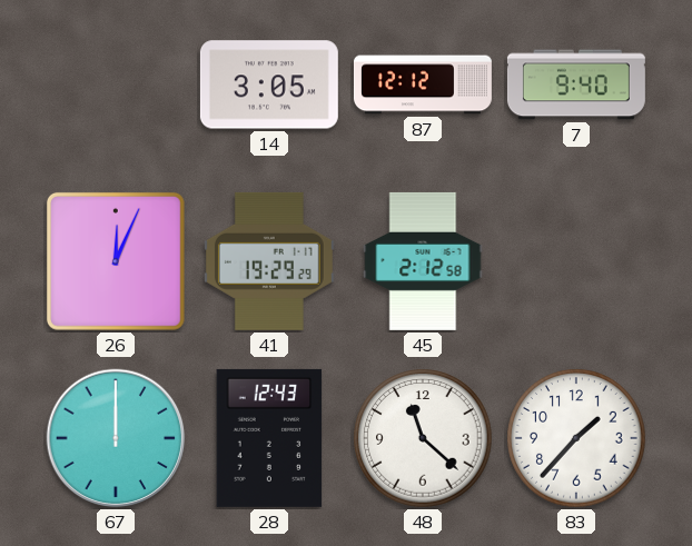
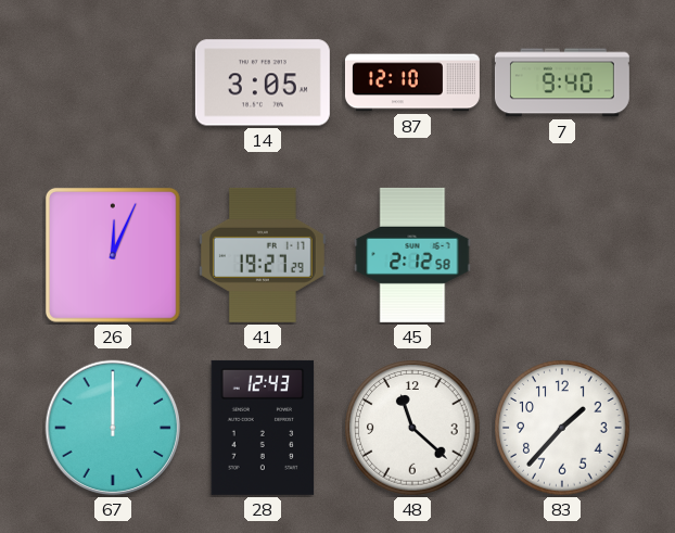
87: 12:12 -> 12:10 (412, 83)
41: 19:29 -> 19:27 (263, 255)
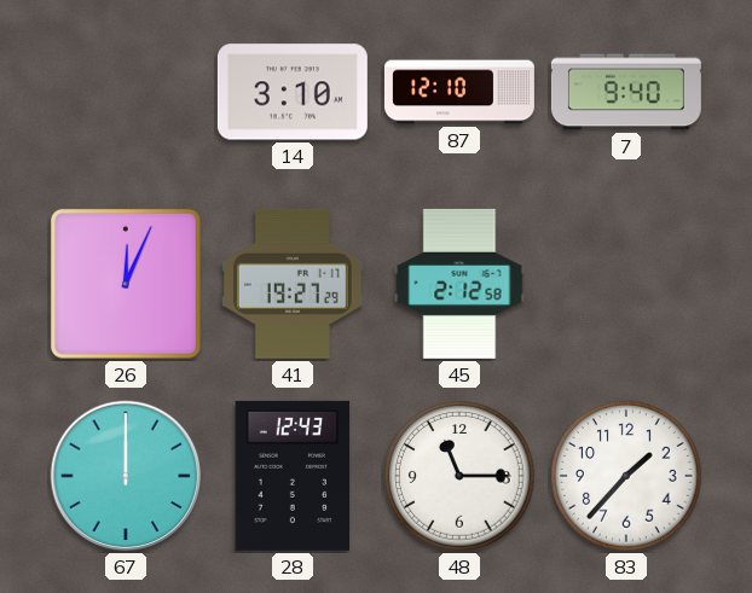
14: 3:05 -> 3:10 (293, 92)
48: 11:22 -> 11:15 (459, 476)
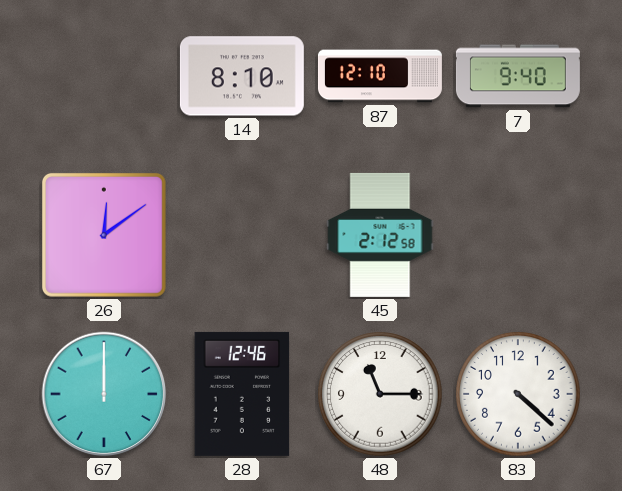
14: 3:10 -> 8:10 (242, 76)
26: 12:04 -> 12:09 (104, 235)
41: 19:27 -> none (293, 284)
28: 12:43 -> 12:46 (242, 394)
83: 1:37 -> 4:22 (518, 394)
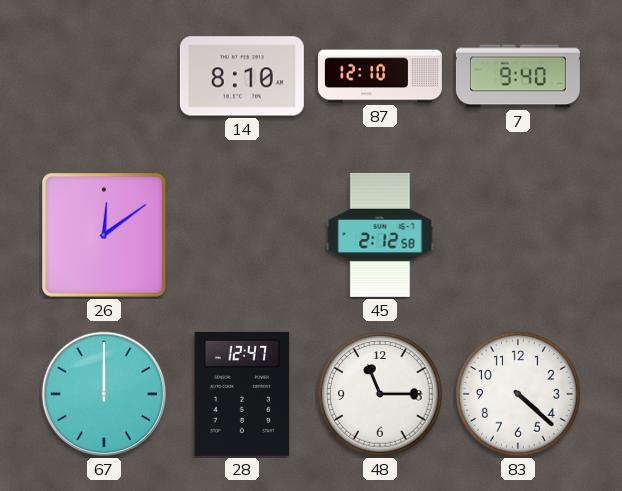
28: 12:46 -> 12:47 (242, 394)
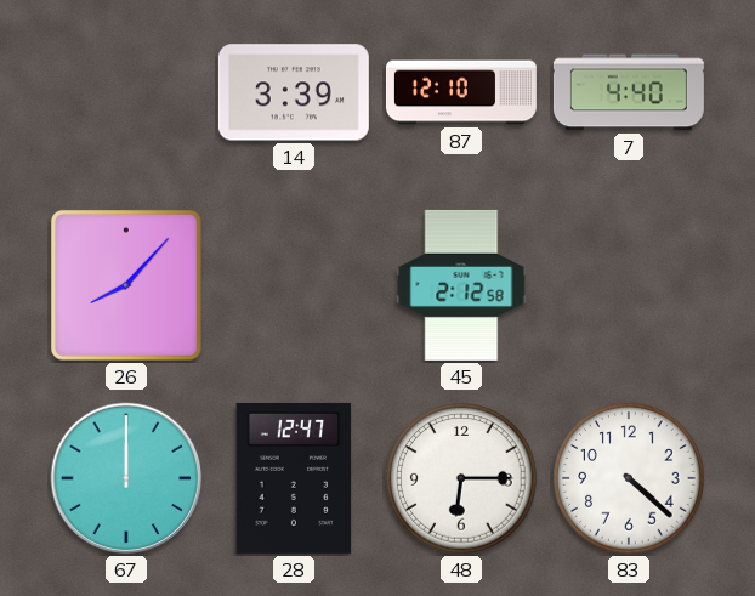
14: 8:10 -> 3:39 (294, 92)
7: 9:40 -> 4:40 (629, 92)
26: 12:09 -> 8:07 (126, 285)
48: 11:15 -> 6:15 (461, 478)
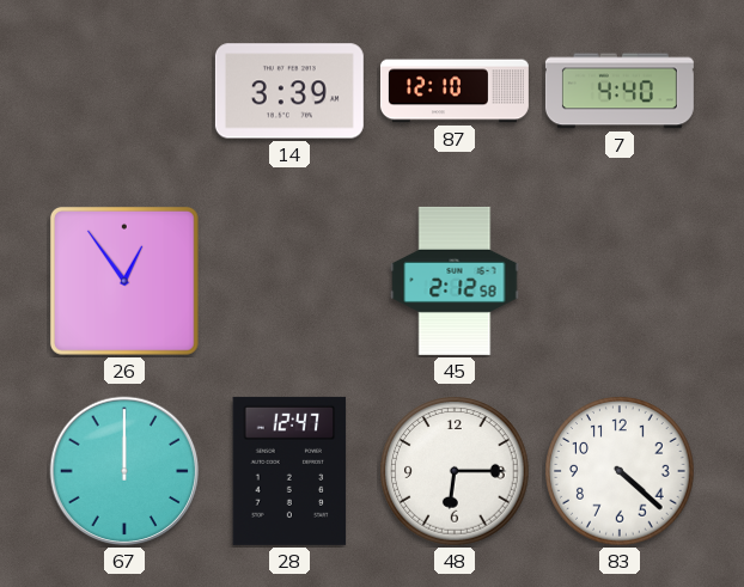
26: 8:07 -> 12:54 (124, 281)
